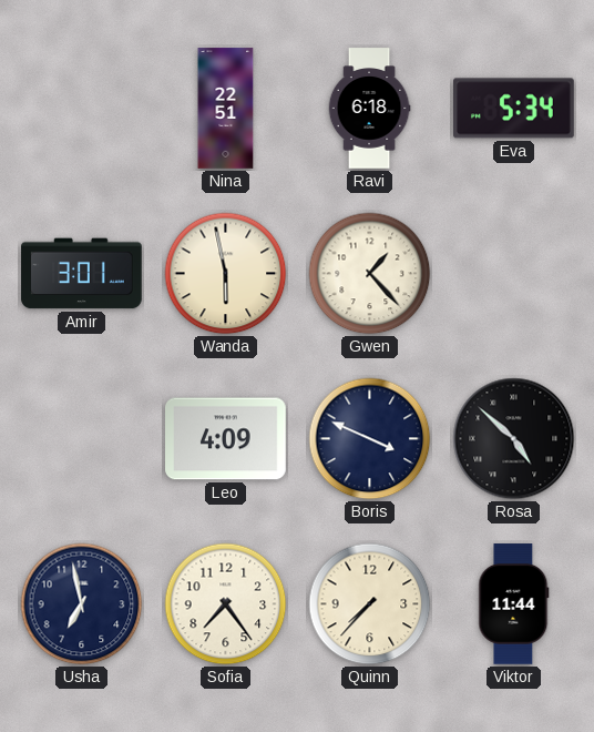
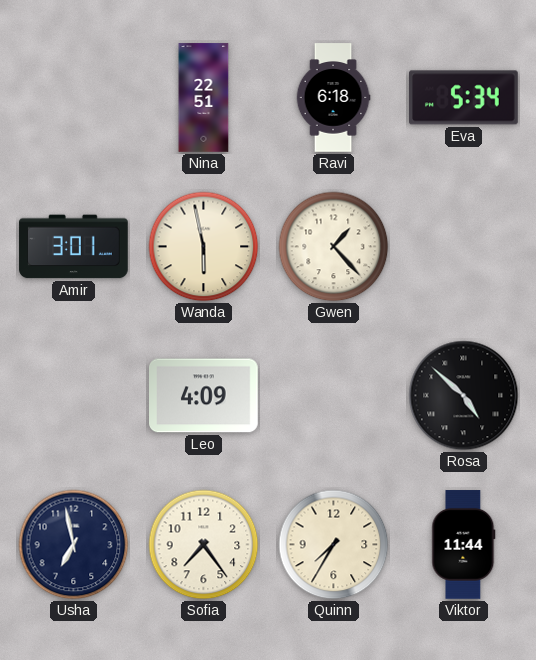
Boris: 3:49 -> none (370, 439)
Quinn: 7:37 -> 7:35 (334, 545)
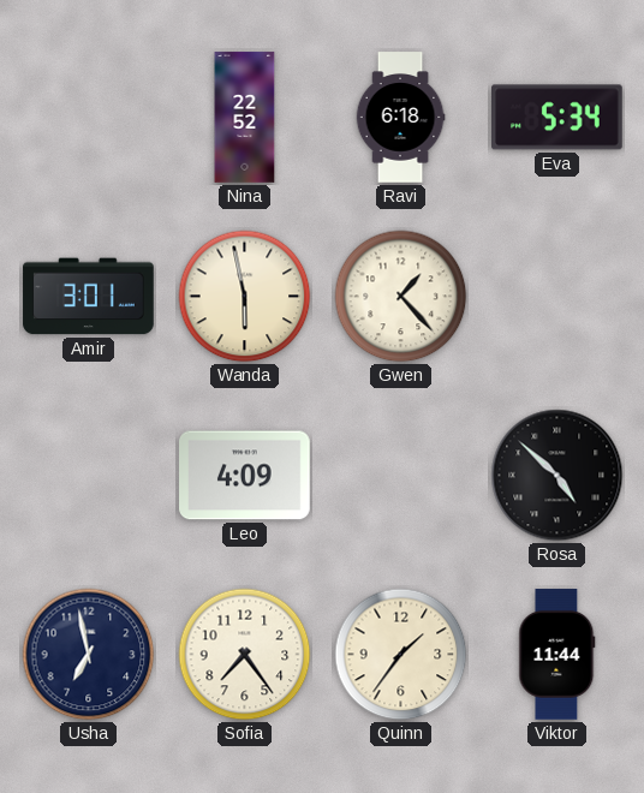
Nina: 22:51 -> 22:52 (245, 118)
Quinn: 7:35 -> 1:36 (401, 655)
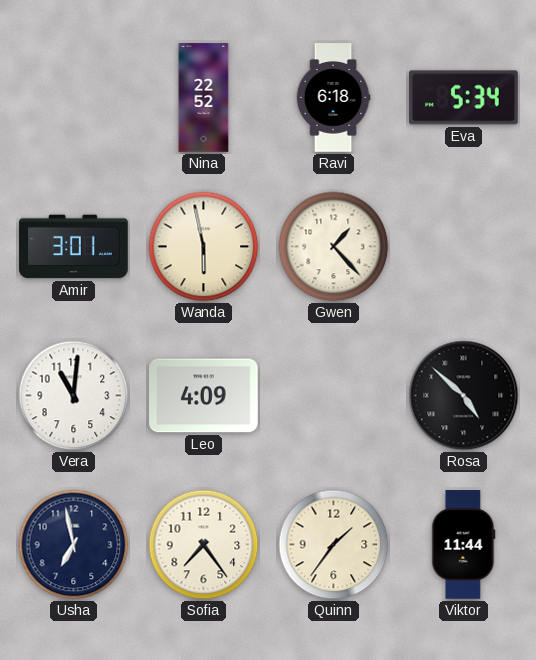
Vera: none -> 11:01 (74, 396)
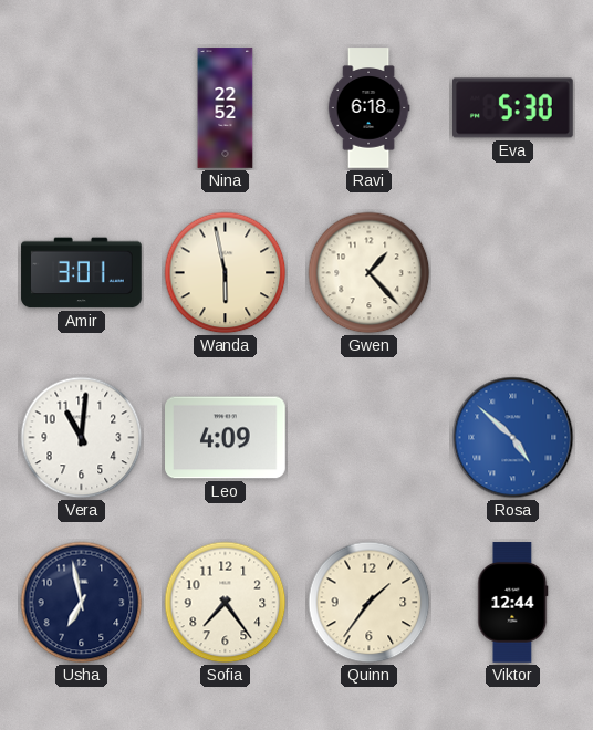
Eva: 5:34 -> 5:30 (513, 108)
Rosa dial: black -> blue (513, 438)
Viktor: 11:44 -> 12:44 (513, 603)
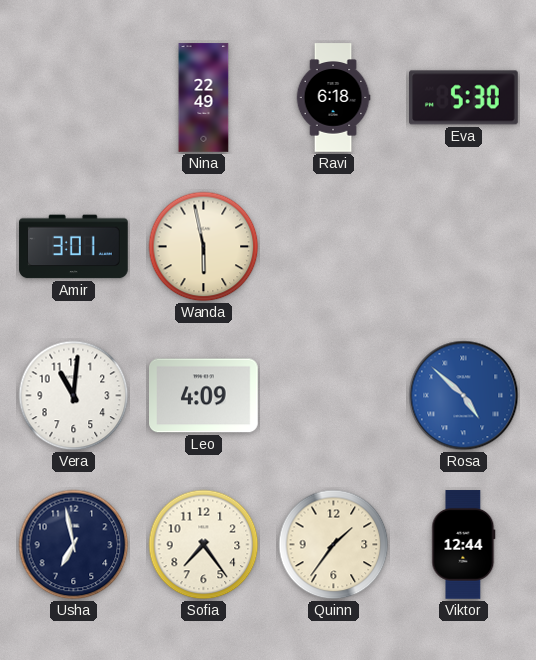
Nina: 22:52 -> 22:49 (204, 98)
Gwen: 1:23 -> none (370, 273)
